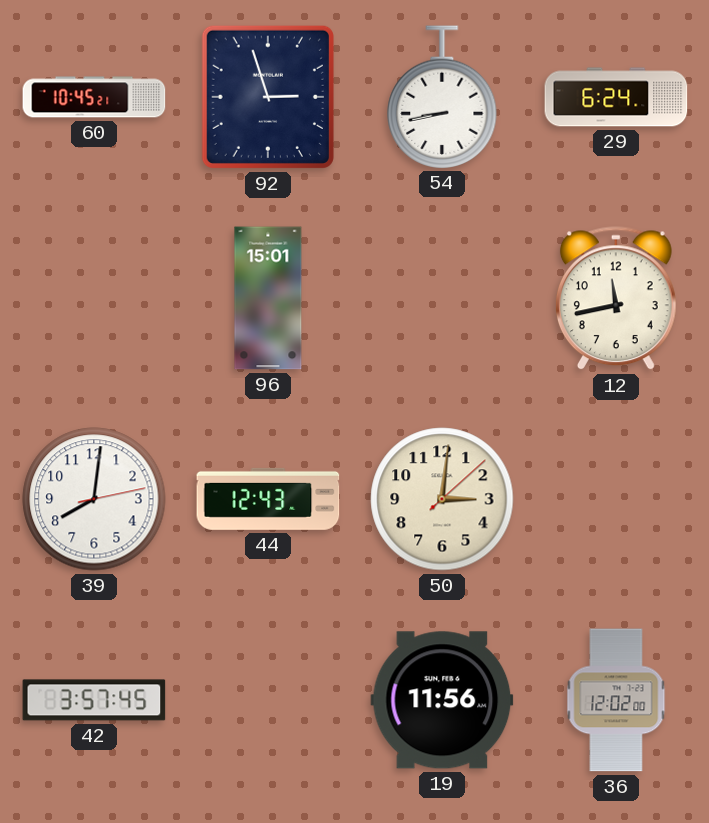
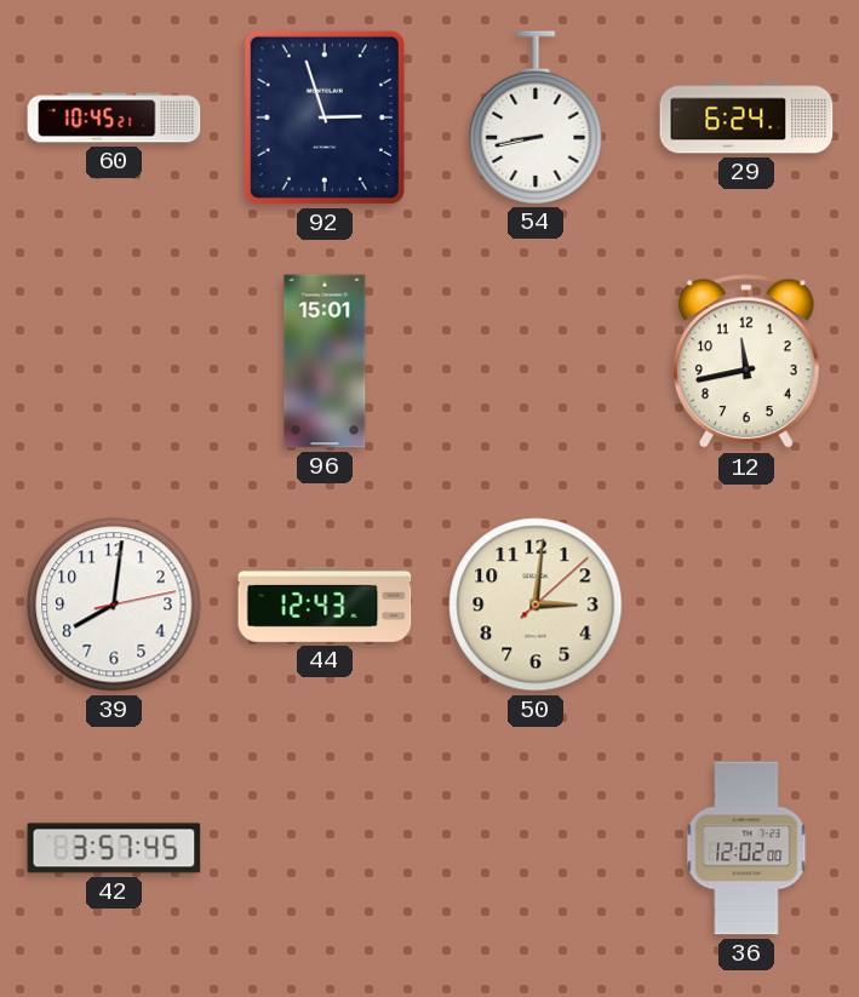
19: 11:56 -> none (442, 700)
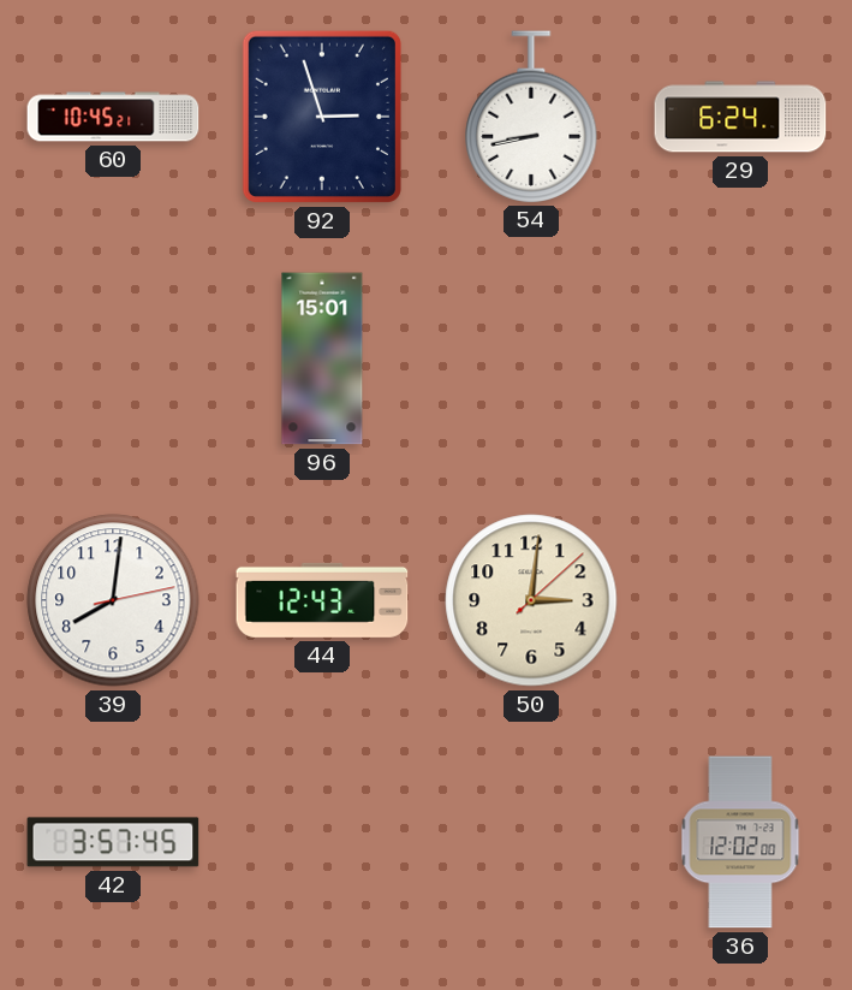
12: 11:43 -> none (746, 362)
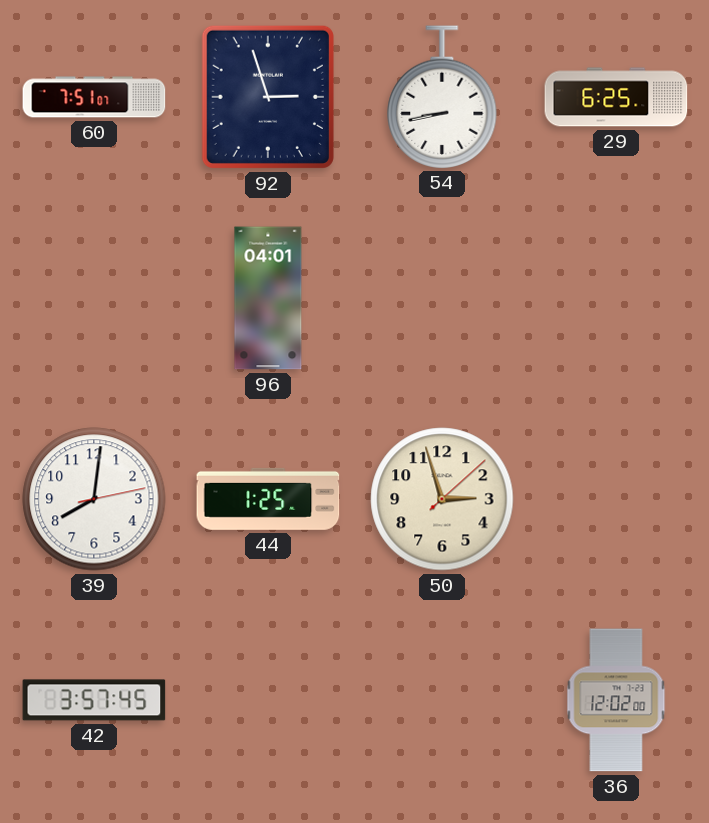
60: 10:45 -> 7:51 (94, 97)
29: 6:24 -> 6:25 (616, 97)
96: 15:01 -> 04:01 (268, 298)
44: 12:43 -> 1:25 (268, 499)
50: 3:01 -> 2:57 (442, 499)
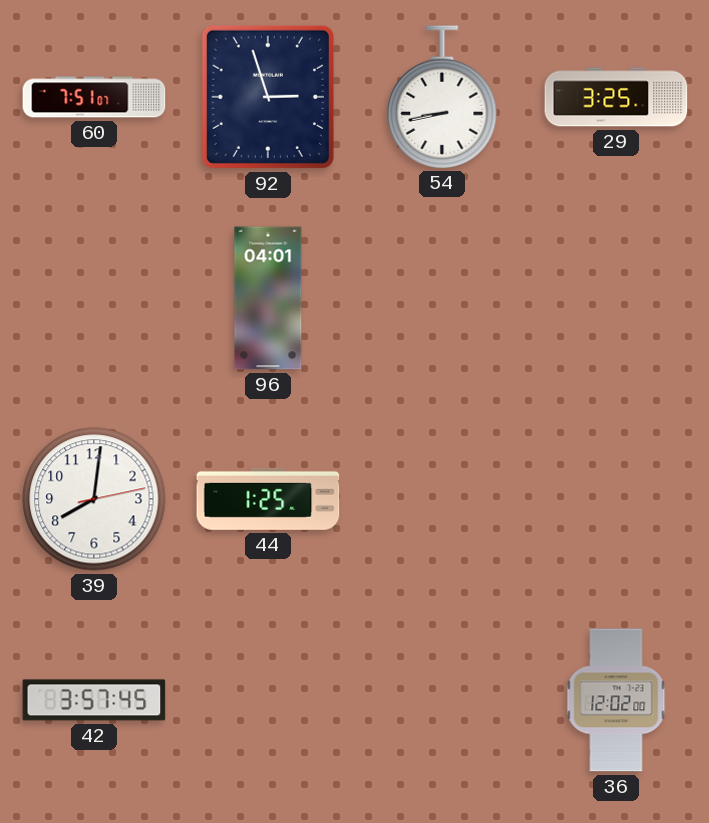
29: 6:25 -> 3:25 (616, 97)
50: 2:57 -> none (442, 499)
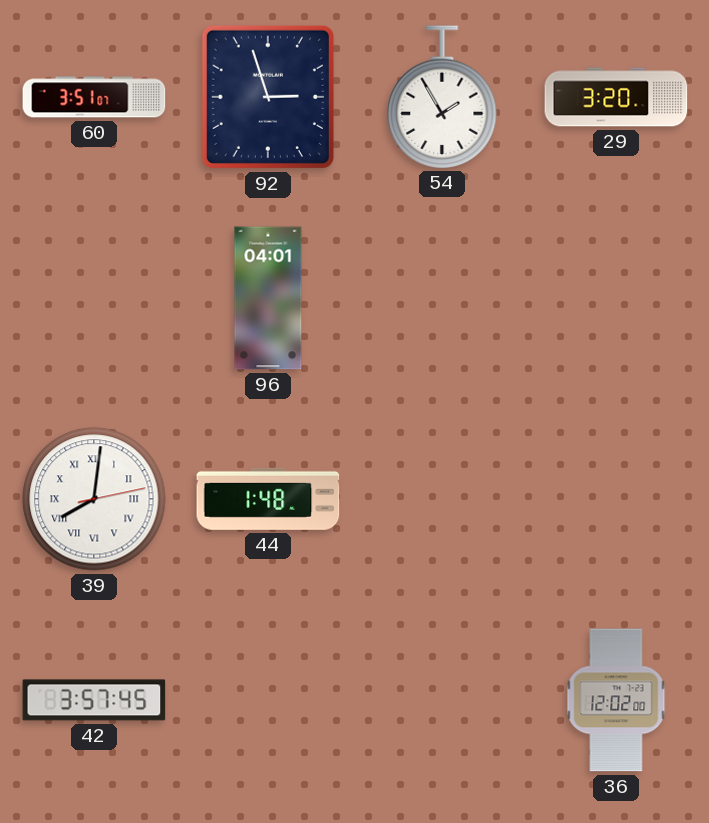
60: 7:51 -> 3:51 (94, 97)
54: 8:43 -> 1:55 (442, 97)
29: 3:25 -> 3:20 (616, 97)
39 numerals: Arabic -> Roman (94, 499)
44: 1:25 -> 1:48 (268, 499)
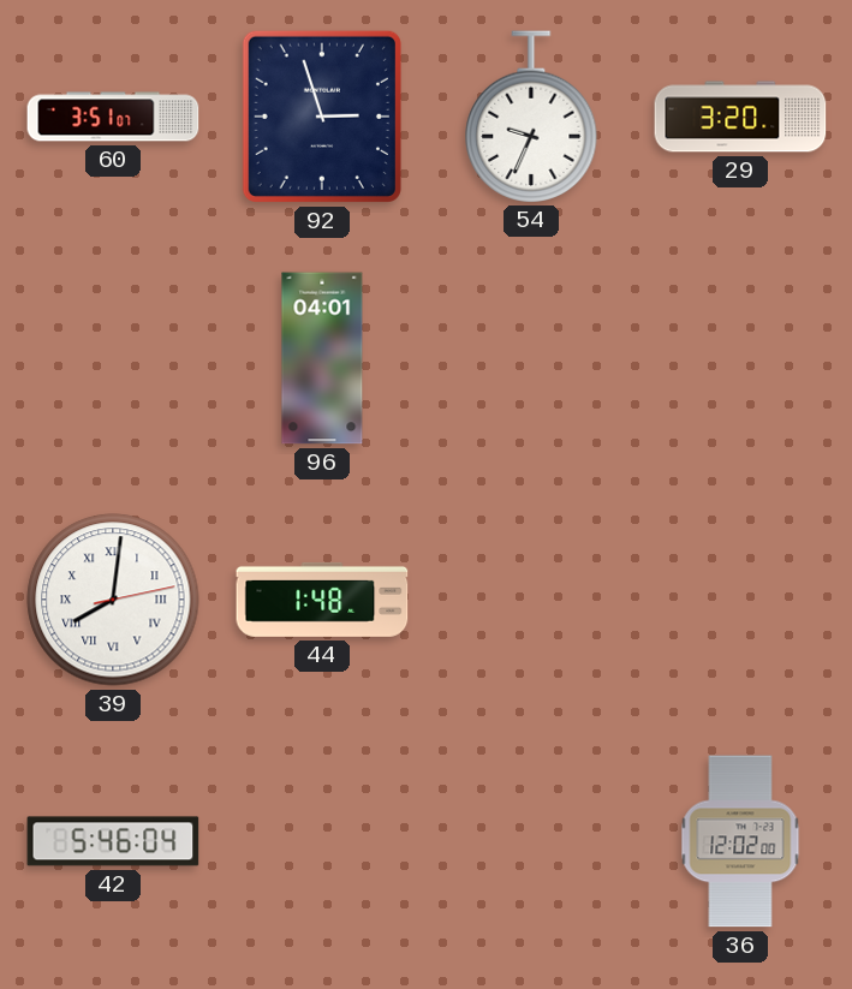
54: 1:55 -> 9:34 (531, 117)
42: 3:57 -> 5:46 (113, 841)
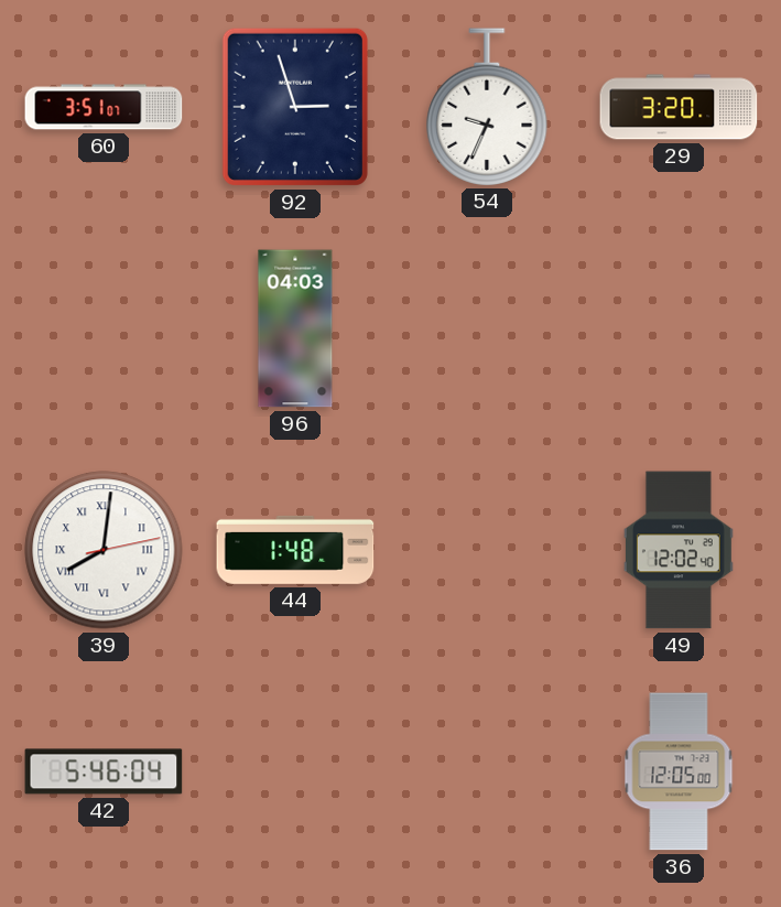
96: 04:01 -> 04:03 (295, 328)
49: none -> 12:02 (679, 550)
36: 12:02 -> 12:05 (679, 771)
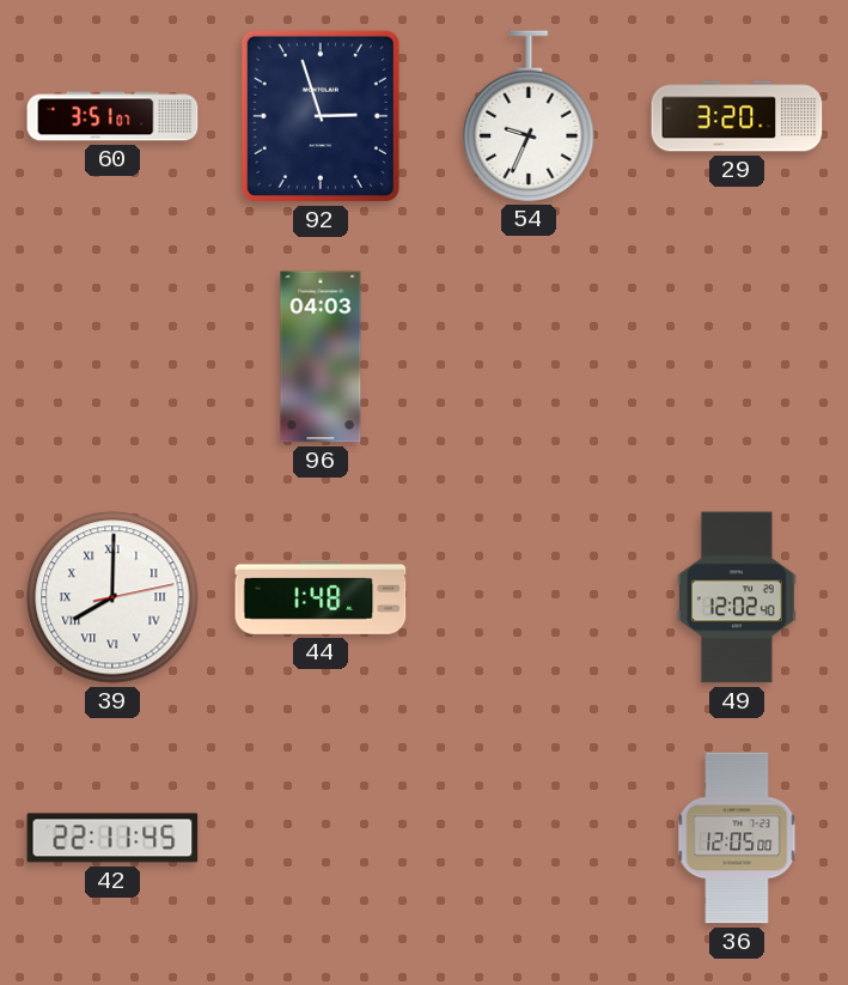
39: 8:01 -> 8:00 (112, 597)
42: 5:46 -> 22:11 (112, 838)
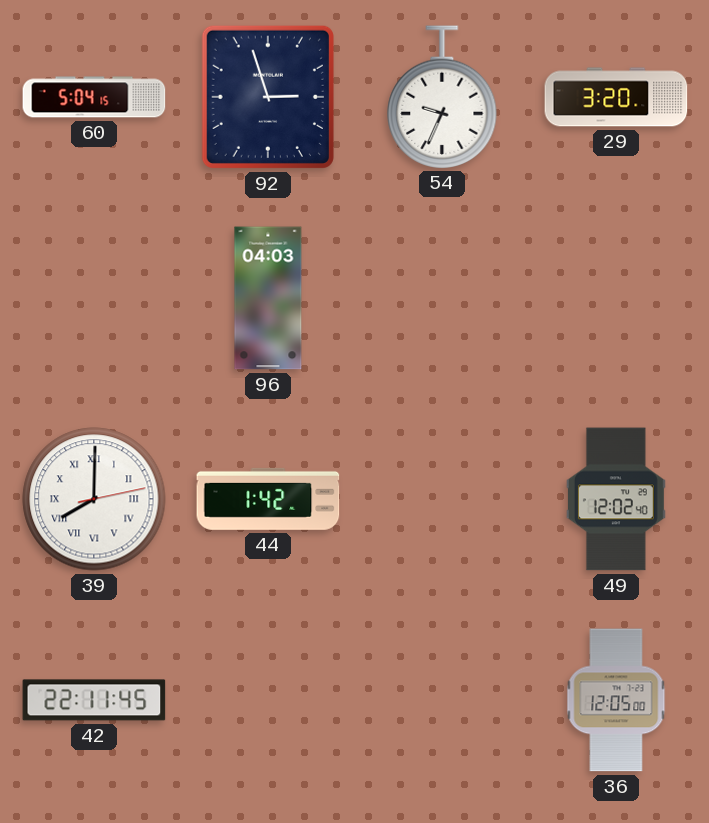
60: 3:51 -> 5:04 (94, 97)
44: 1:48 -> 1:42 (268, 499)
